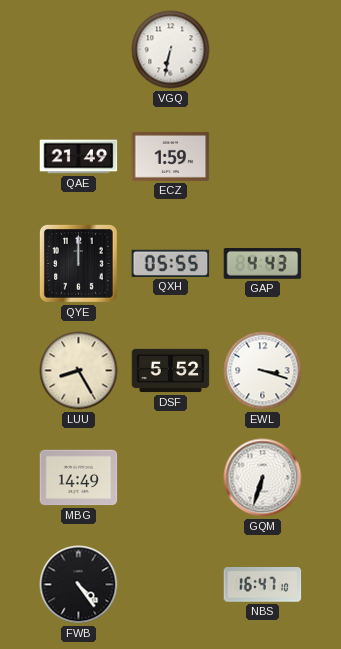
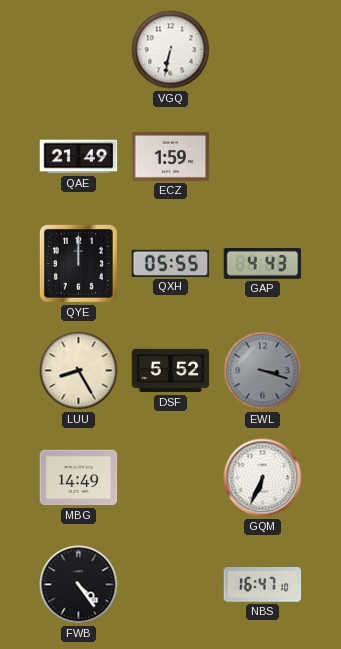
EWL dial: white -> grey (263, 371)
GQM: 6:33 -> 6:34 (263, 478)
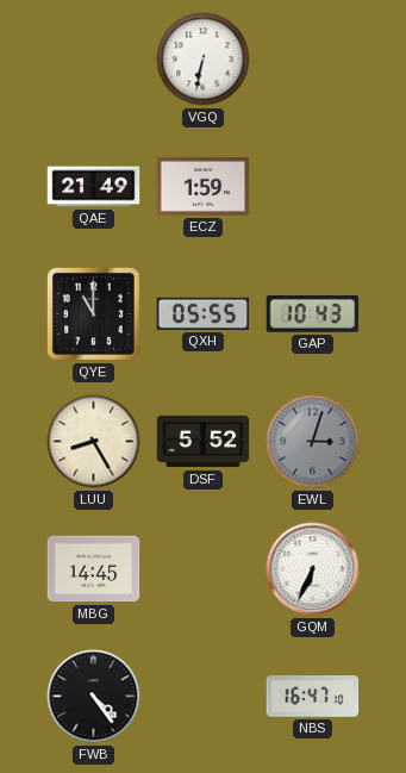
QYE: 12:00 -> 11:00 (93, 313)
GAP: 4:43 -> 10:43 (313, 314)
EWL: 3:18 -> 3:03 (313, 442)
MBG: 14:49 -> 14:45 (94, 569)
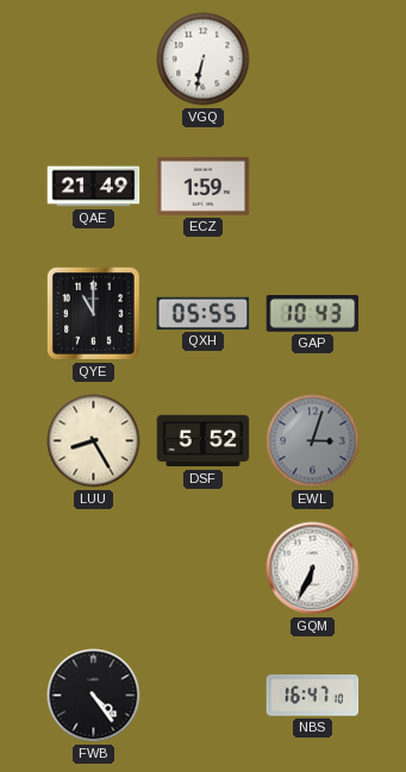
MBG: 14:45 -> none (94, 569)
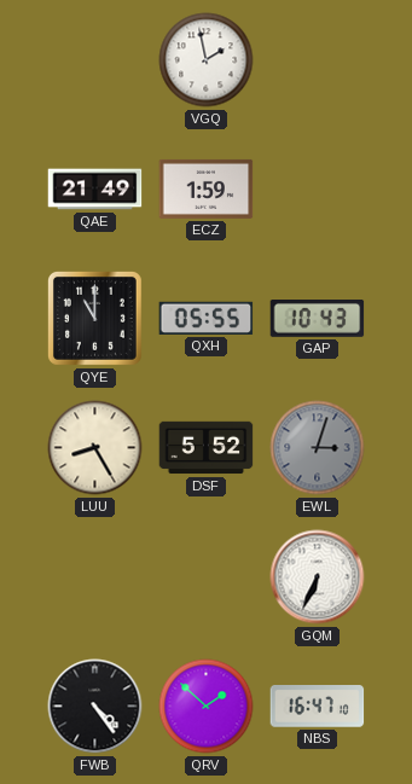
VGQ: 6:32 -> 1:58 (207, 60)
QRV: none -> 1:52 (207, 707)
